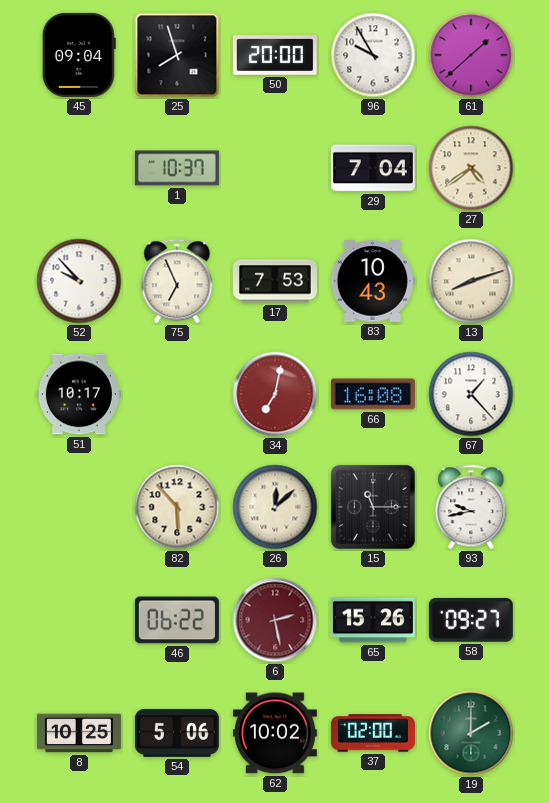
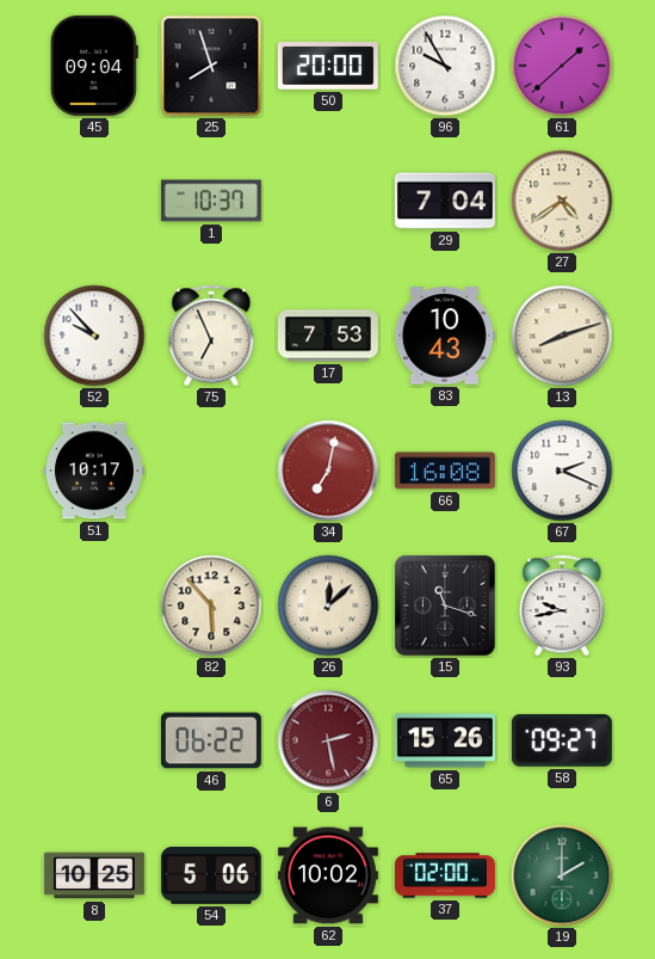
67: 1:23 -> 2:19 (562, 471)
15: 11:15 -> 11:18 (446, 607)
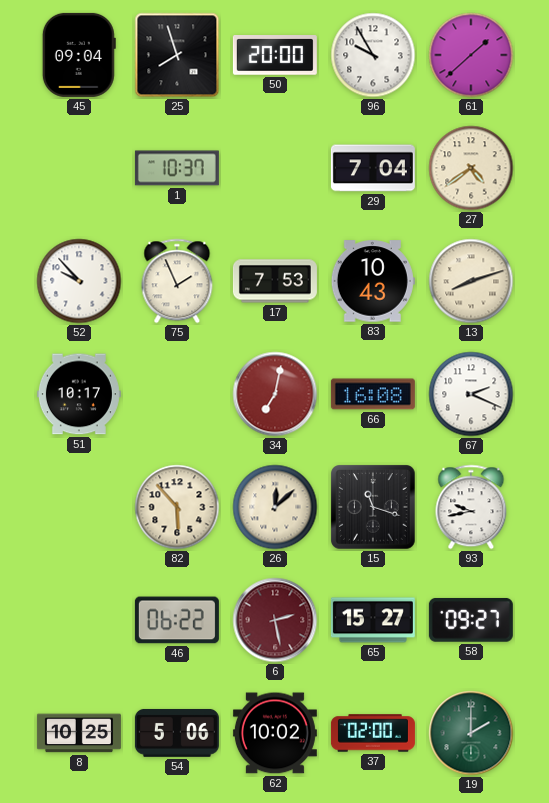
75: 6:56 -> 1:56 (177, 281)
65: 15:26 -> 15:27 (373, 620)
